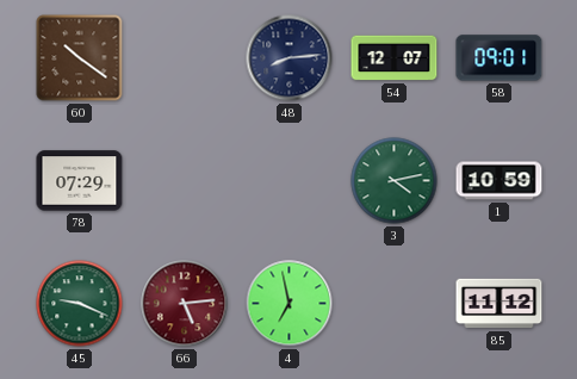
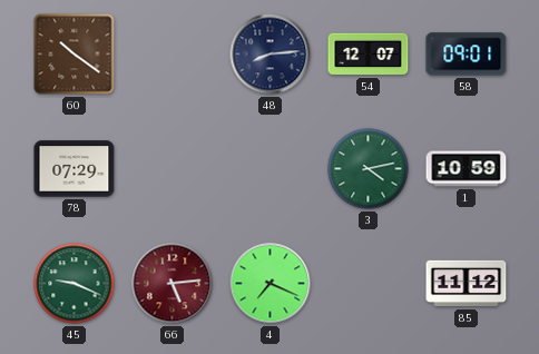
4: 6:58 -> 7:19 (271, 284)
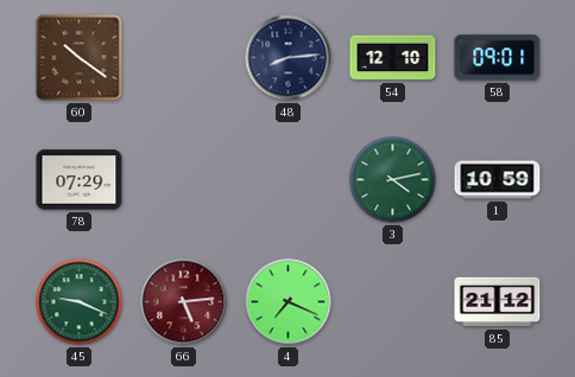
54: 12:07 -> 12:10 (393, 58)
85: 11:12 -> 21:12 (498, 302)
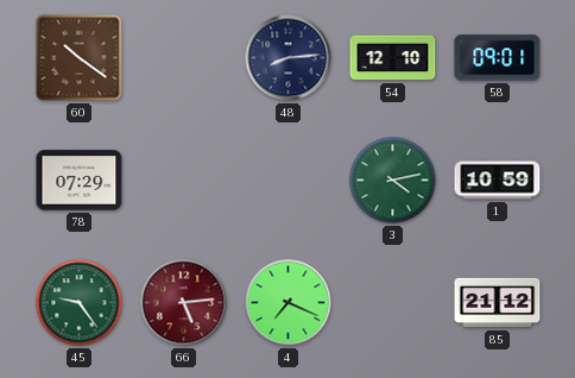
45: 9:19 -> 9:24 (80, 303)
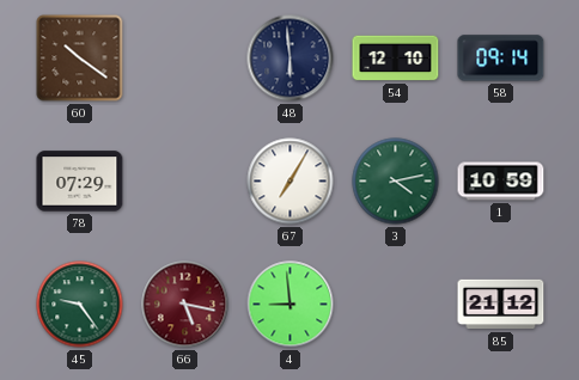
48: 8:14 -> 5:59 (291, 59)
58: 09:01 -> 09:14 (501, 59)
67: none -> 7:05 (291, 182)
66: 5:14 -> 5:17 (185, 305)
4: 7:19 -> 8:59 (291, 305)
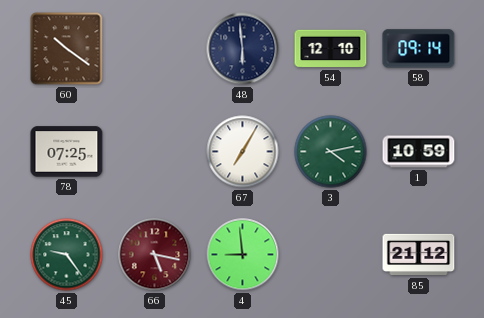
78: 07:29 -> 07:25 (67, 152)
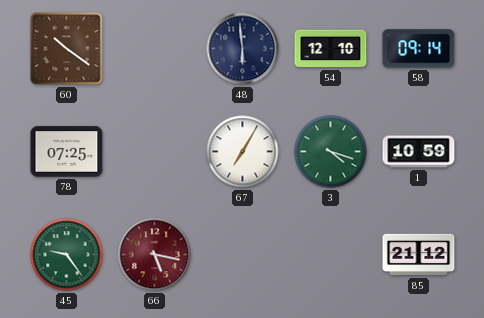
3: 4:13 -> 4:18 (331, 152)
4: 8:59 -> none (243, 255)
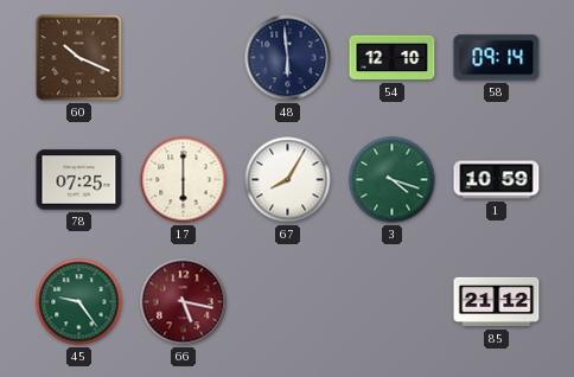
60: 10:21 -> 10:19 (79, 58)
17: none -> 6:00 (184, 180)
67: 7:05 -> 8:05 (288, 180)
